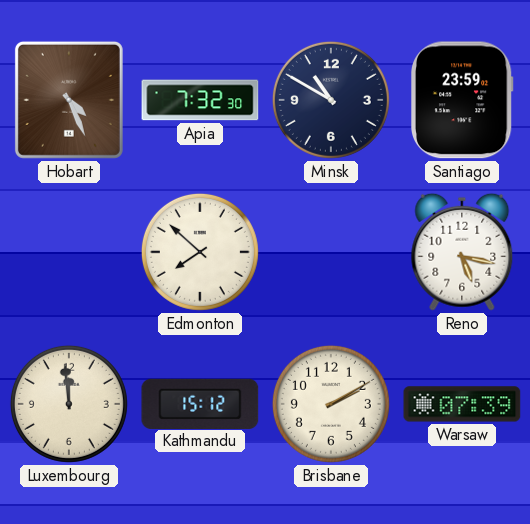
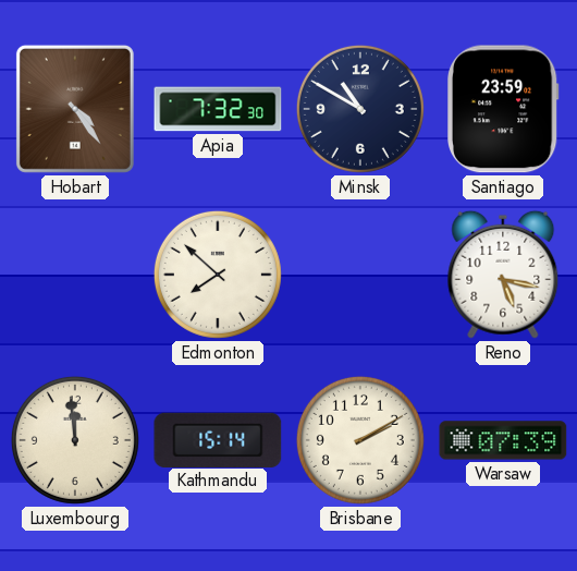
Hobart: 4:26 -> 4:24 (75, 109)
Kathmandu: 15:12 -> 15:14 (218, 439)
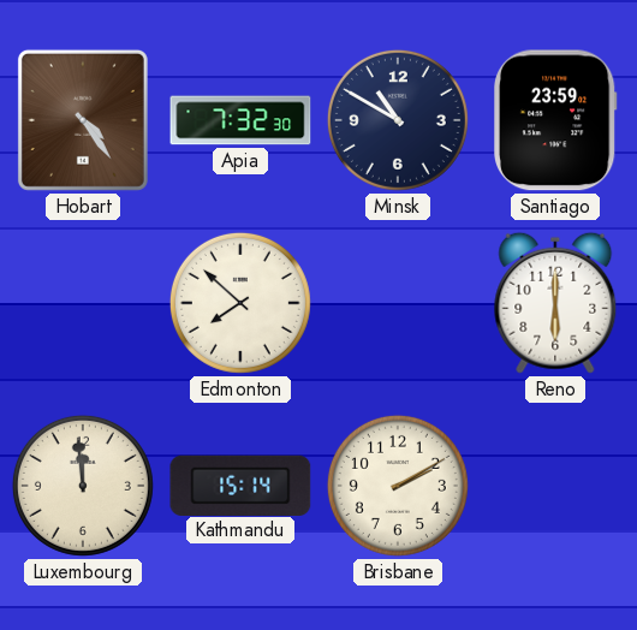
Reno: 5:17 -> 6:00 (555, 303)
Warsaw: 07:39 -> none (503, 440)
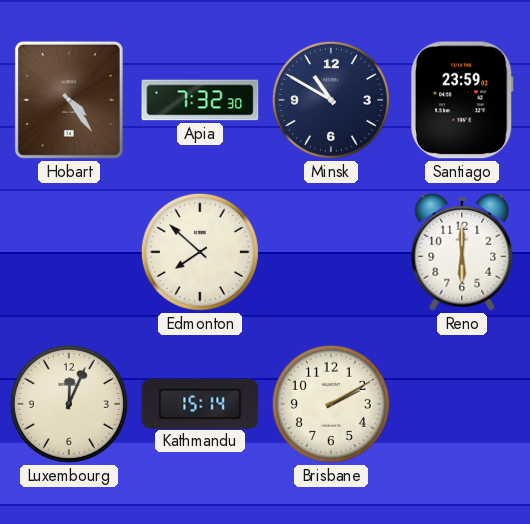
Luxembourg: 11:59 -> 12:04 (69, 404)
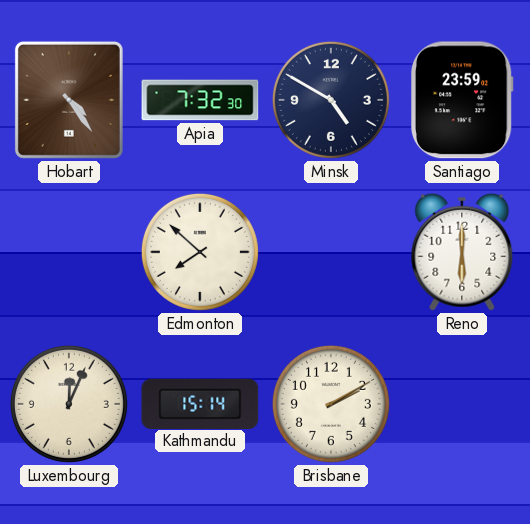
Minsk: 10:50 -> 4:50 (331, 100)
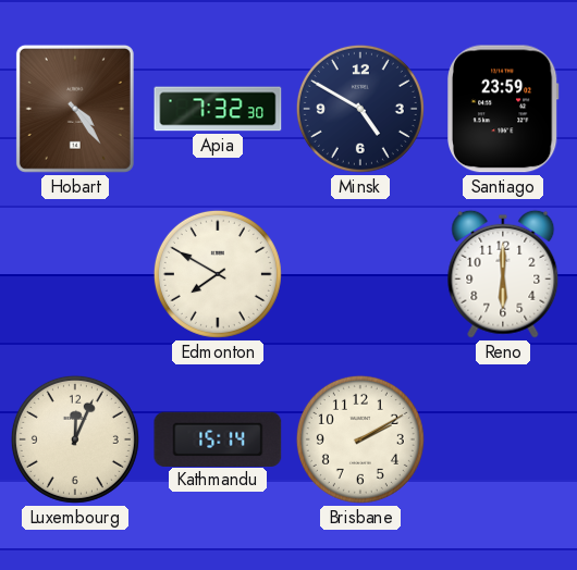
Edmonton: 7:52 -> 7:50 (218, 274)
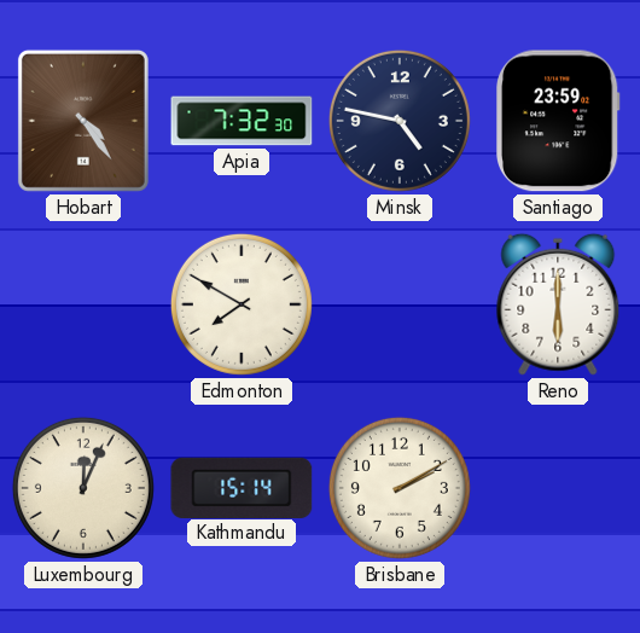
Minsk: 4:50 -> 4:47 (400, 121)
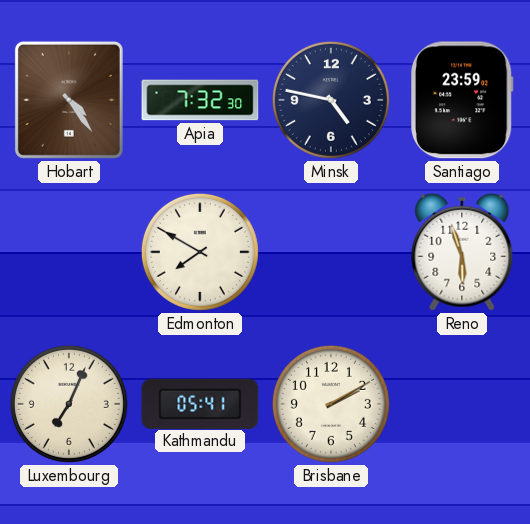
Reno: 6:00 -> 5:57 (462, 252)
Luxembourg: 12:04 -> 7:04 (69, 404)
Kathmandu: 15:14 -> 05:41 (200, 403)
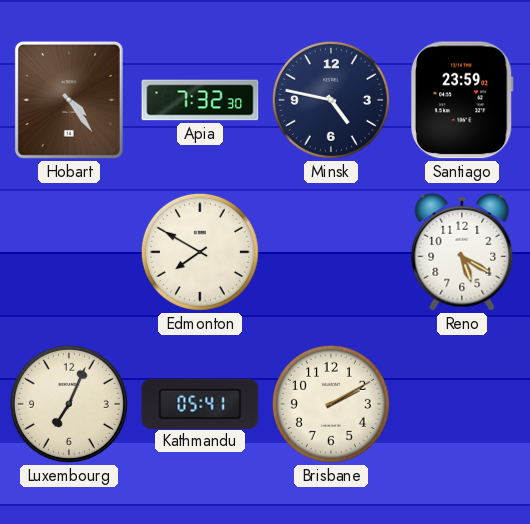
Reno: 5:57 -> 5:20 (462, 252)
